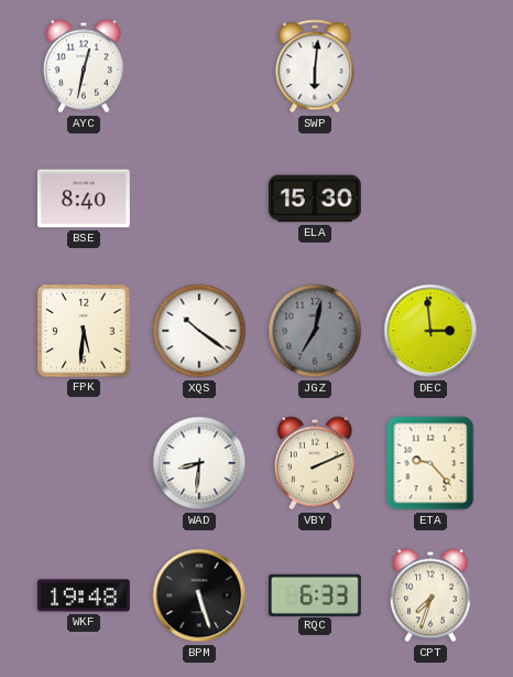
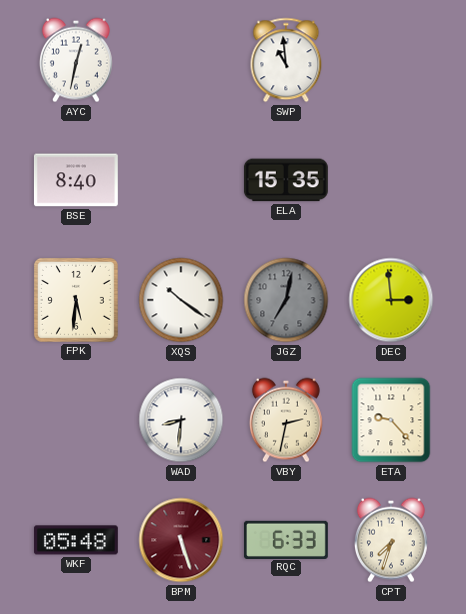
SWP: 6:01 -> 10:59 (286, 60)
ELA: 15:30 -> 15:35 (286, 180)
VBY: 2:11 -> 2:32 (286, 420)
WKF: 19:48 -> 05:48 (76, 540)
BPM dial: black -> burgundy (181, 540)
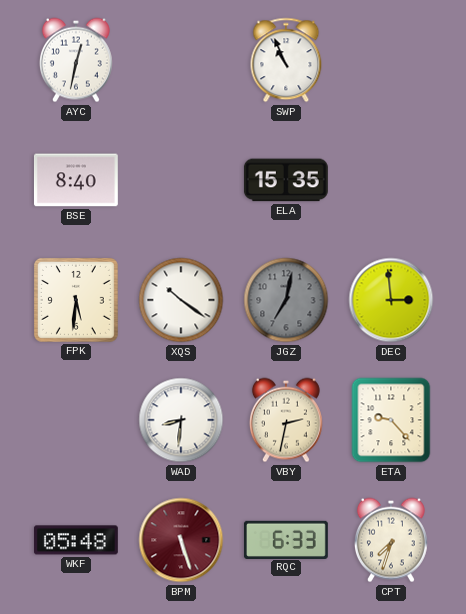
SWP: 10:59 -> 10:56 (286, 60)
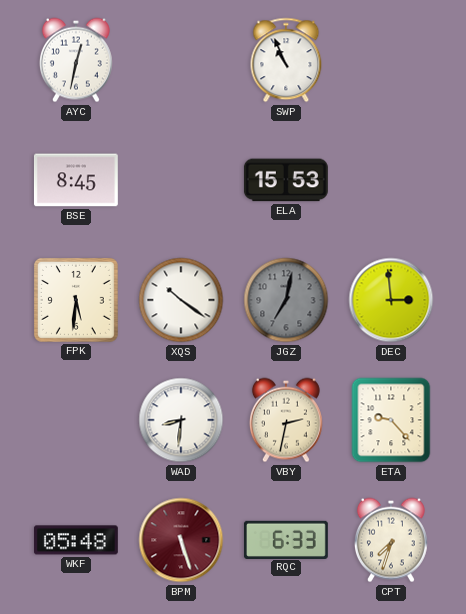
BSE: 8:40 -> 8:45 (76, 180)
ELA: 15:35 -> 15:53 (286, 180)
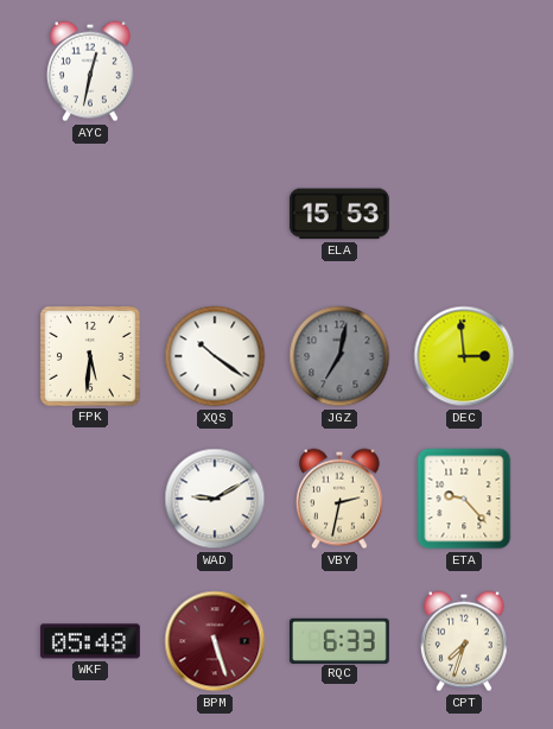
SWP: 10:56 -> none (286, 60)
BSE: 8:45 -> none (76, 180)
WAD: 8:31 -> 9:10 (215, 499)
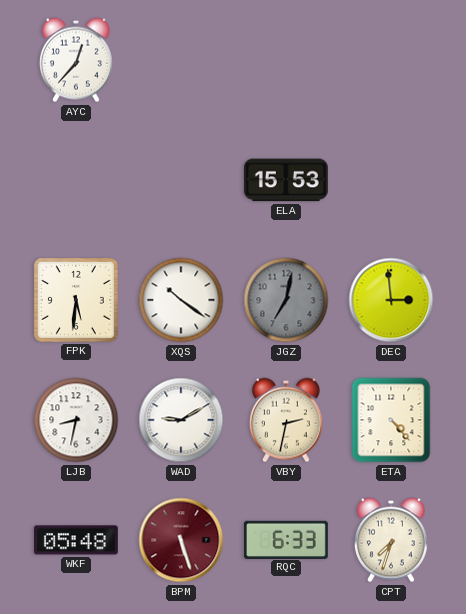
AYC: 12:32 -> 12:37 (76, 60)
LJB: none -> 8:32 (76, 420)
ETA: 9:23 -> 4:23 (391, 420)
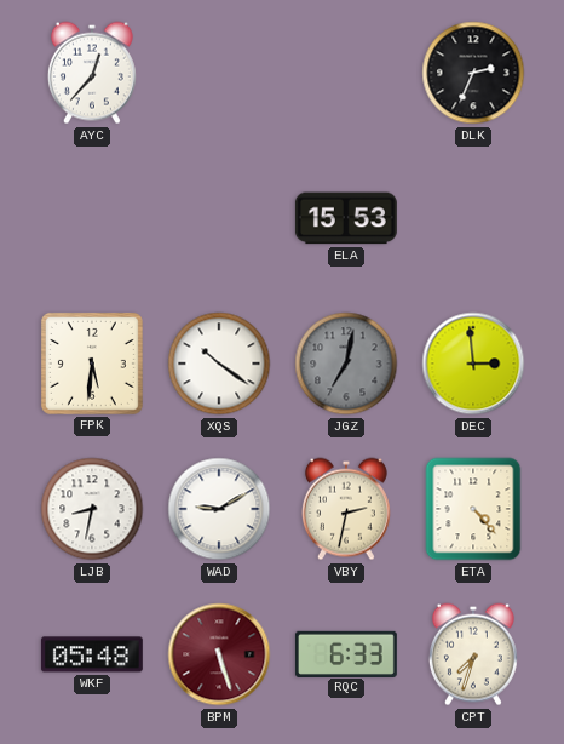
DLK: none -> 2:34 (473, 73)
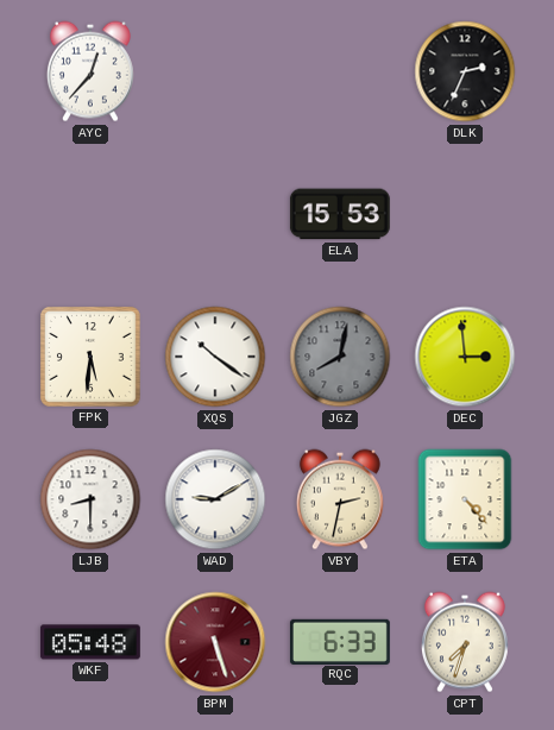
JGZ: 7:02 -> 8:02 (340, 357)
LJB: 8:32 -> 8:30 (90, 499)
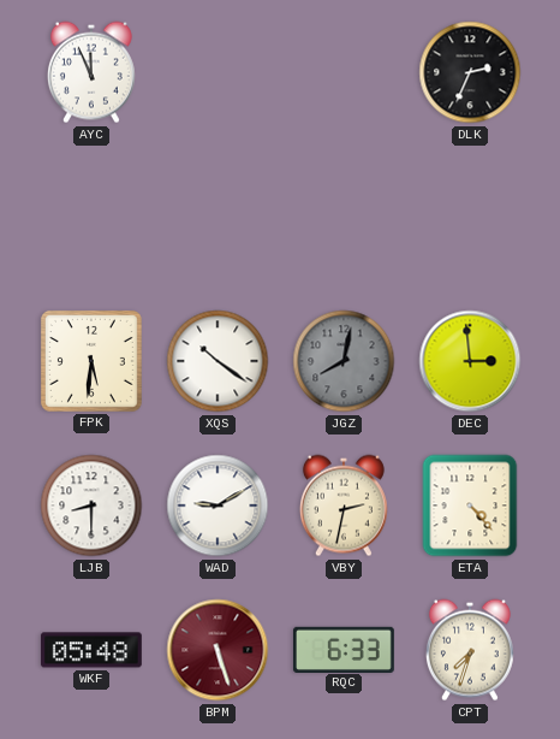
AYC: 12:37 -> 11:56 (91, 72)
ELA: 15:53 -> none (340, 214)
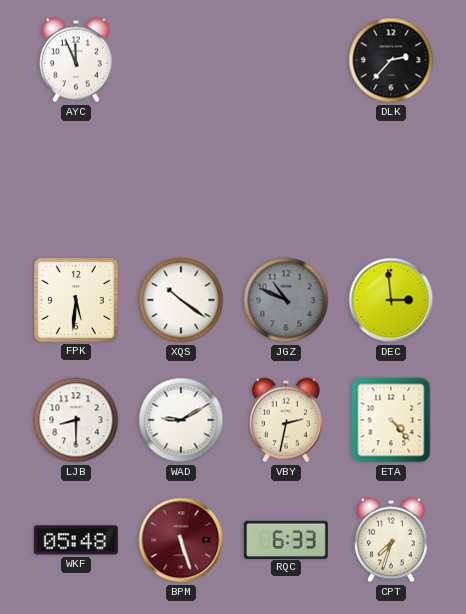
DLK: 2:34 -> 2:37 (391, 60)
JGZ: 8:02 -> 10:49 (286, 300)
